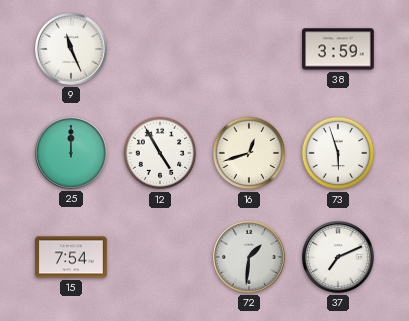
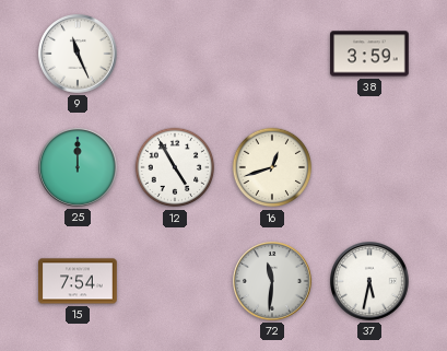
73: 5:57 -> none (338, 153)
72: 1:31 -> 11:31 (273, 282)
37: 7:11 -> 5:32 (370, 282)
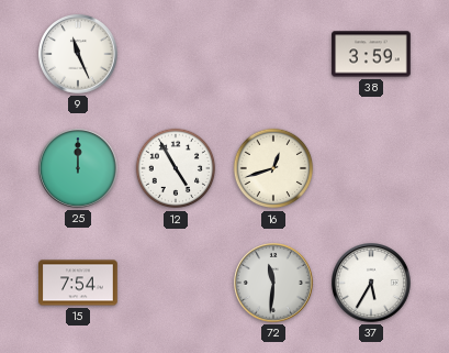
37: 5:32 -> 5:35 (372, 284)
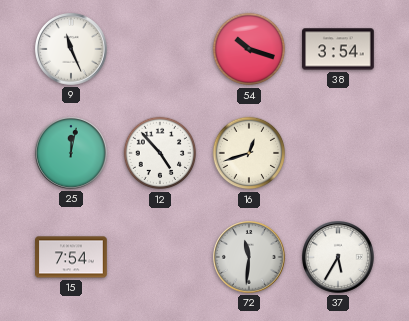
54: none -> 10:18 (249, 49)
38: 3:59 -> 3:54 (338, 49)
25: 12:00 -> 12:02 (72, 154)
12: 4:55 -> 4:53 (160, 153)
